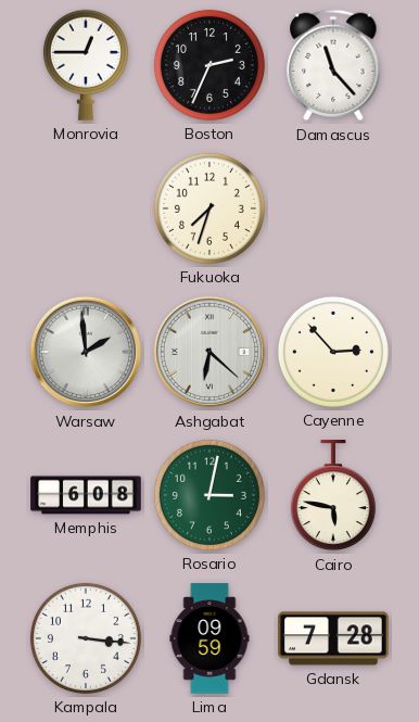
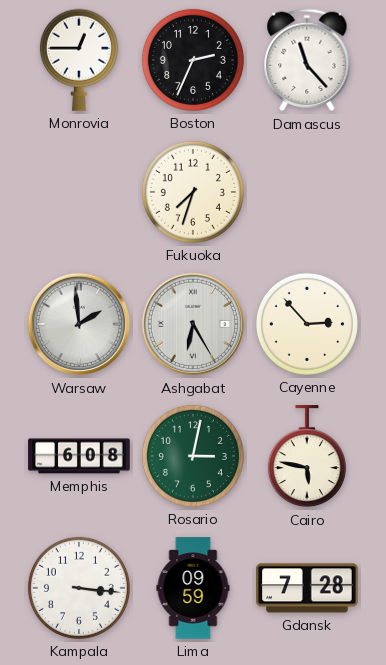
Ashgabat: 6:22 -> 6:25 (193, 324)
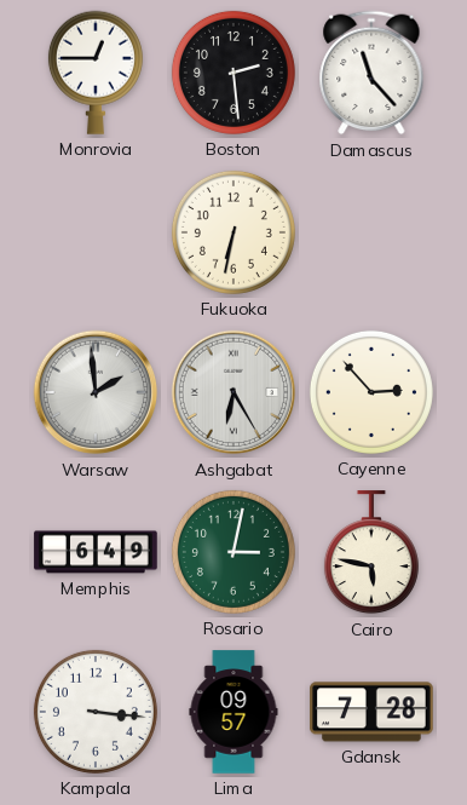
Boston: 2:34 -> 2:29 (234, 73)
Fukuoka: 7:33 -> 6:32 (234, 232)
Memphis: 6:08 -> 6:49 (96, 552)
Lima: 09:59 -> 09:57 (234, 712)
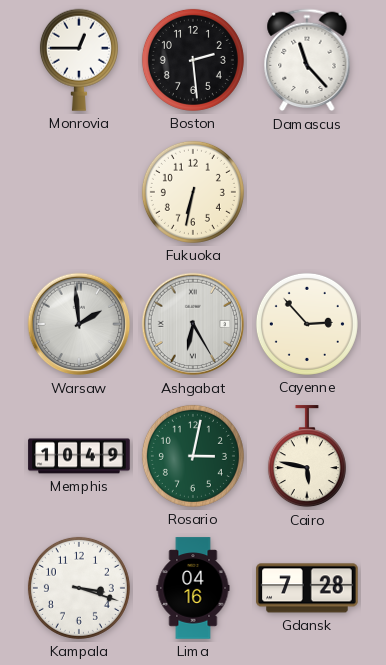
Memphis: 6:49 -> 10:49 (79, 456)
Kampala: 3:16 -> 3:18 (79, 588)
Lima: 09:57 -> 04:16 (193, 588)
